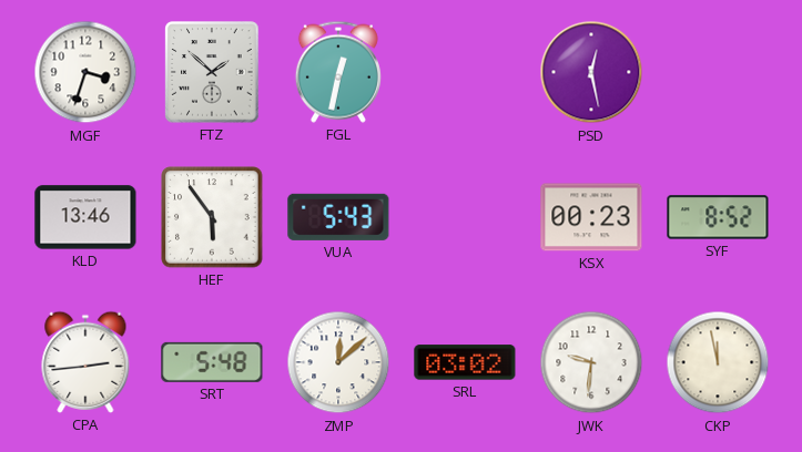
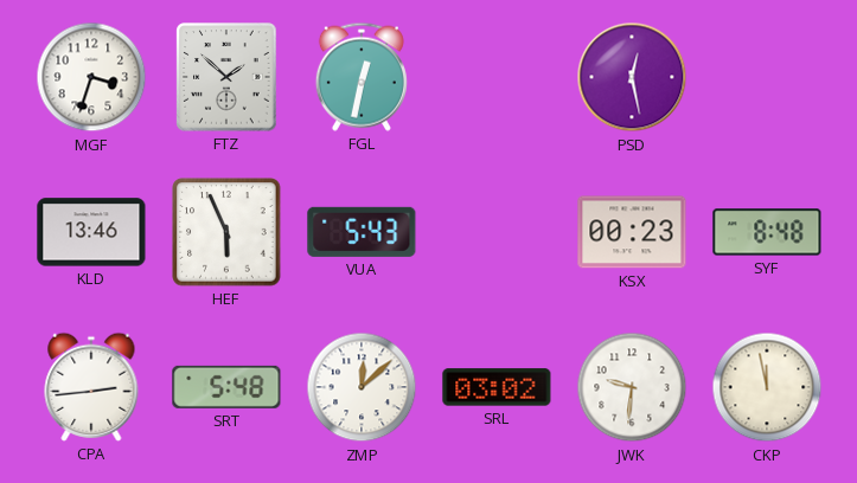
HEF: 5:54 -> 5:56 (226, 232)
SYF: 8:52 -> 8:48 (767, 232)
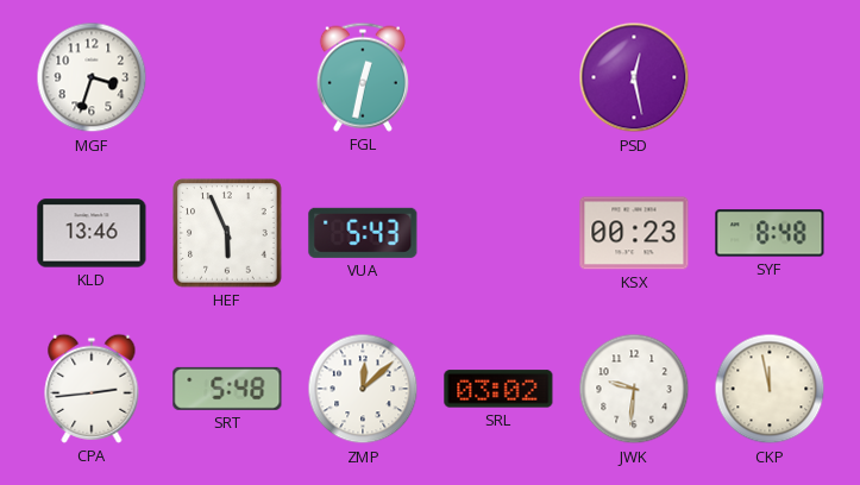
FTZ: 1:52 -> none (226, 77)
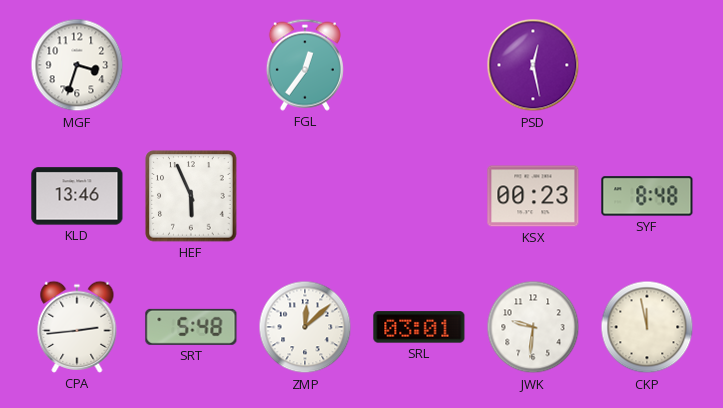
FGL: 12:32 -> 12:36 (305, 65)
VUA: 5:43 -> none (363, 233)
SRL: 03:02 -> 03:01 (419, 327)
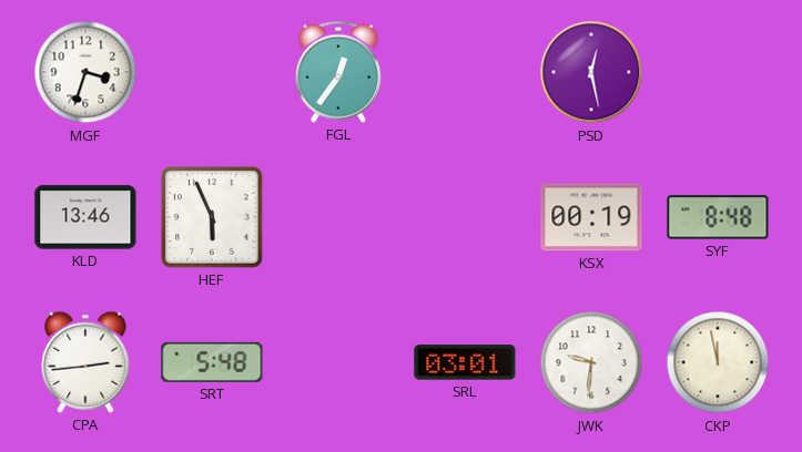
KSX: 00:23 -> 00:19 (591, 217)
ZMP: 12:08 -> none (305, 327)
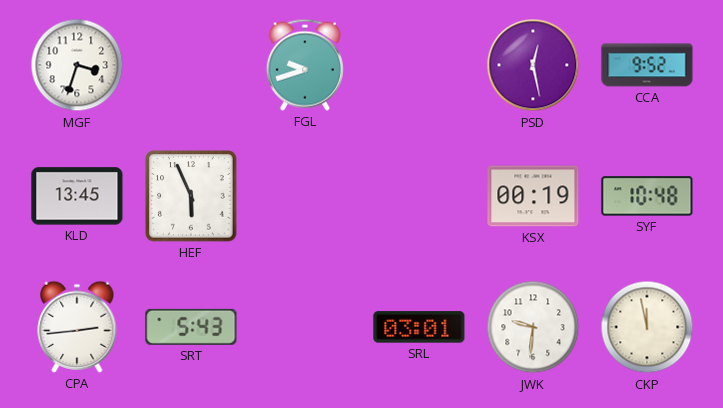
FGL: 12:36 -> 9:42 (305, 65)
CCA: none -> 9:52 (647, 65)
KLD: 13:46 -> 13:45 (77, 196)
SYF: 8:48 -> 10:48 (647, 196)
SRT: 5:48 -> 5:43 (191, 327)
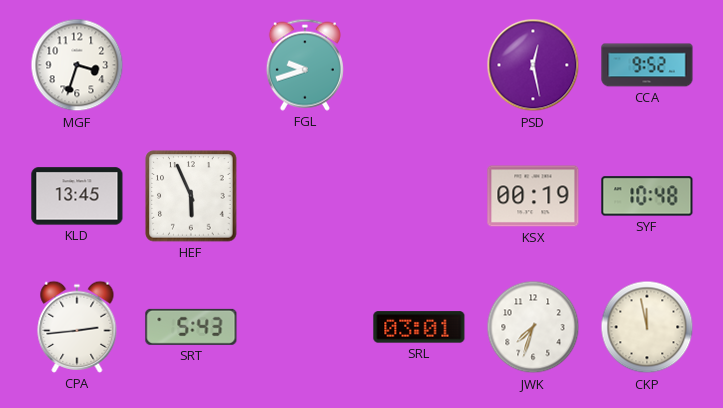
JWK: 9:31 -> 7:33 (533, 327)
